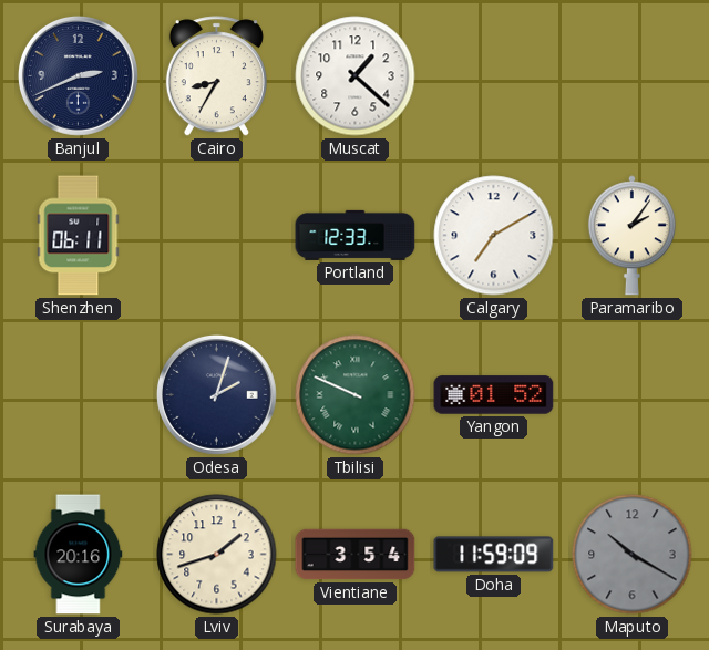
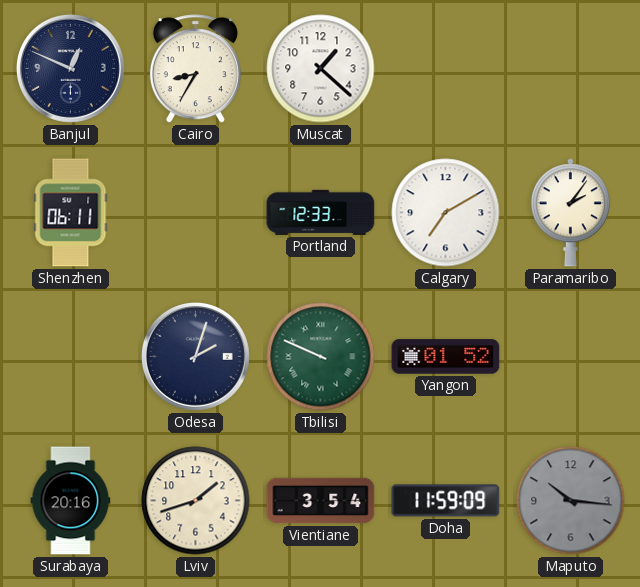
Banjul: 2:41 -> 12:49 (70, 68)
Maputo: 10:20 -> 10:16 (571, 501)
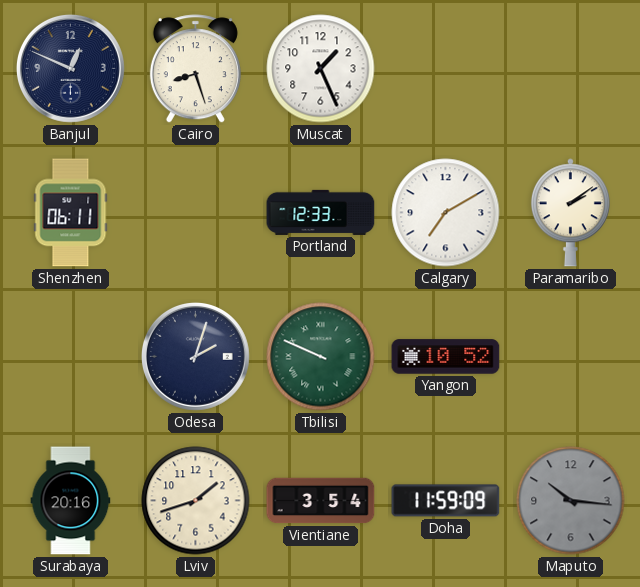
Cairo: 8:35 -> 8:27 (195, 69)
Muscat: 1:22 -> 1:26 (321, 69)
Paramaribo: 2:06 -> 2:09 (570, 213)
Yangon: 01:52 -> 10:52 (446, 357)
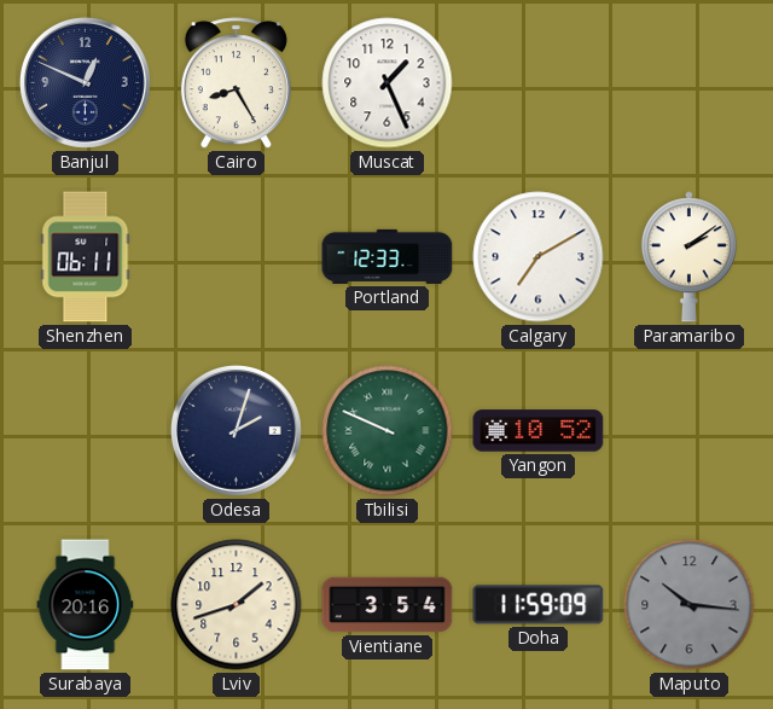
Cairo: 8:27 -> 8:25 (236, 83)
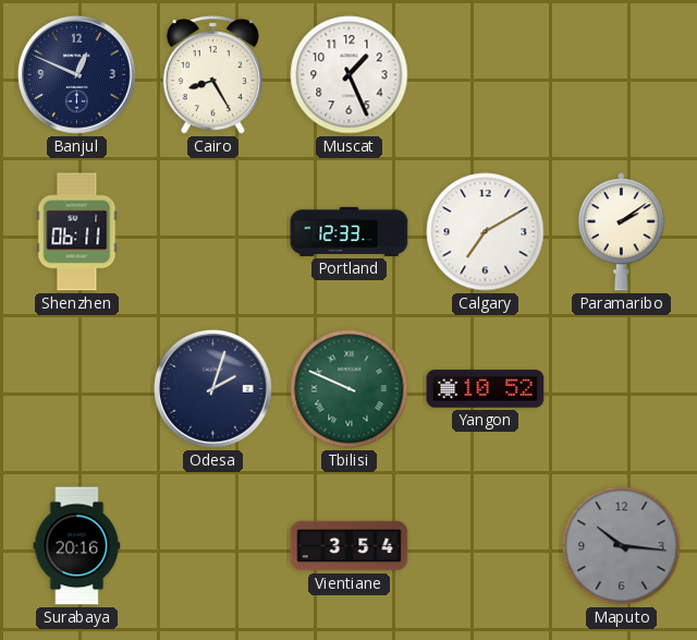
Lviv: 1:42 -> none (237, 605)
Doha: 11:59 -> none (539, 605)
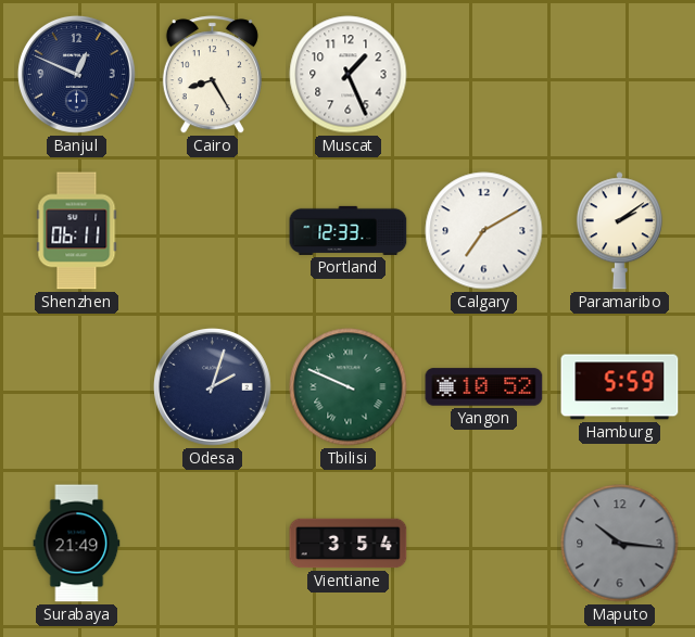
Hamburg: none -> 5:59 (620, 387)
Surabaya: 20:16 -> 21:49 (77, 544)
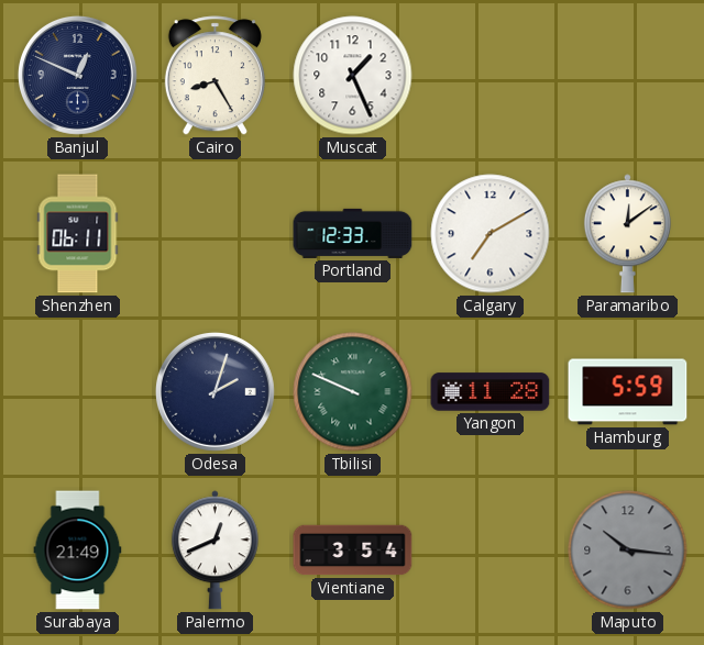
Paramaribo: 2:09 -> 12:09 (627, 234)
Yangon: 10:52 -> 11:28 (491, 392)
Palermo: none -> 12:41 (215, 551)
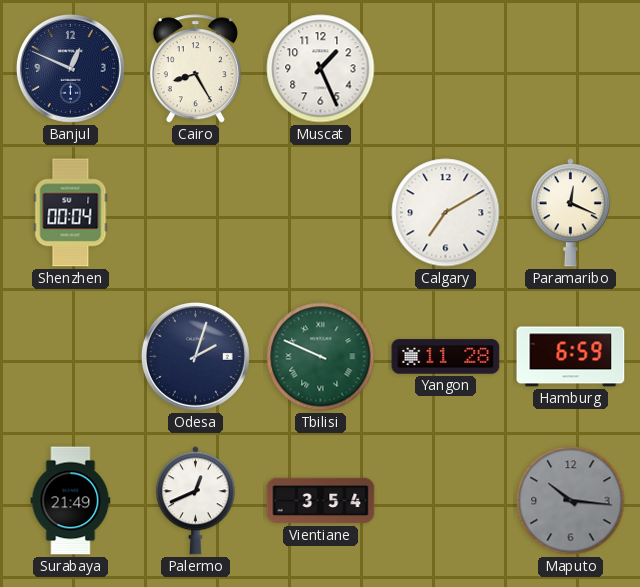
Shenzhen: 06:11 -> 00:04 (71, 213)
Portland: 12:33 -> none (353, 233)
Paramaribo: 12:09 -> 12:19 (570, 213)
Hamburg: 5:59 -> 6:59 (571, 357)
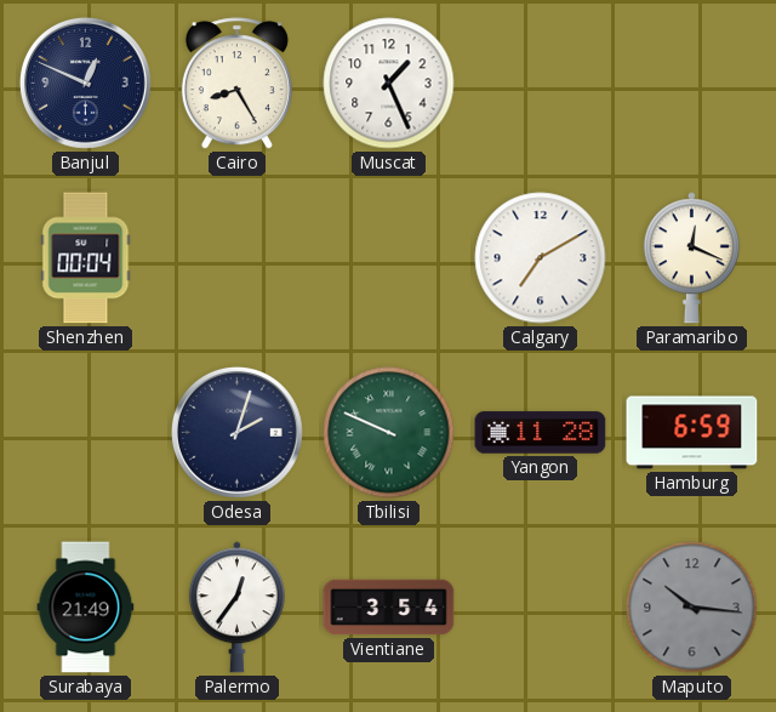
Palermo: 12:41 -> 12:36 (236, 608)
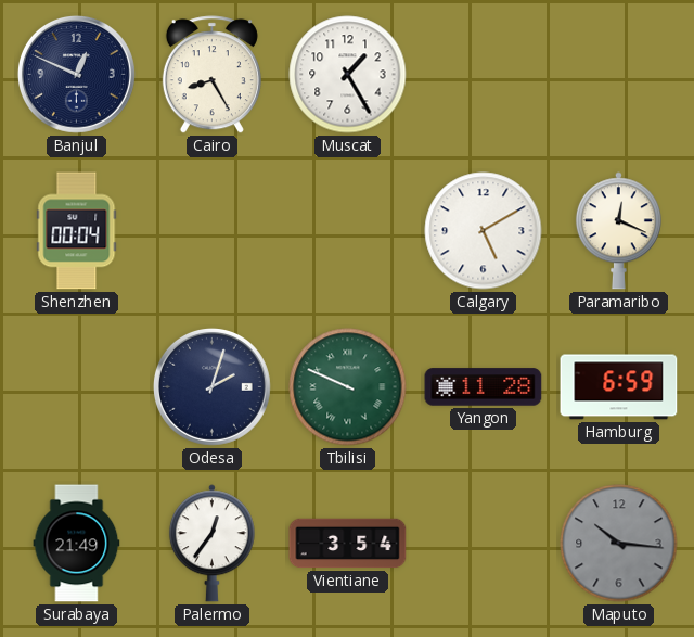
Muscat: 1:26 -> 1:25 (348, 75)
Calgary: 7:10 -> 5:10 (484, 231)
